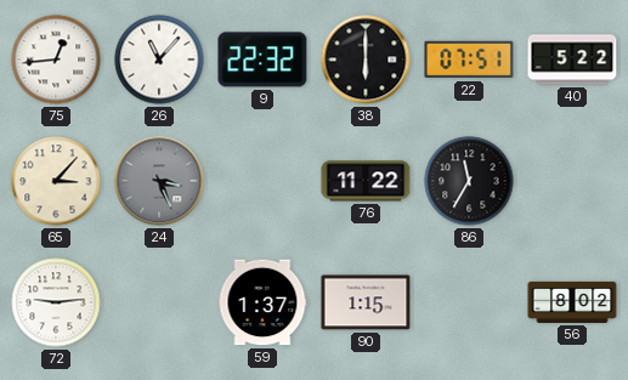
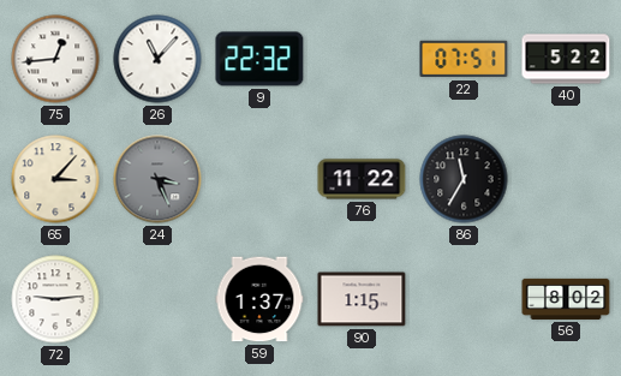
38: 6:00 -> none (366, 59)
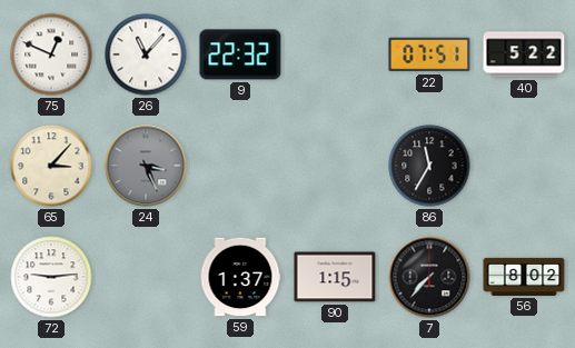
75: 12:44 -> 12:49 (51, 54)
76: 11:22 -> none (362, 179)
7: none -> 7:37 (429, 277)
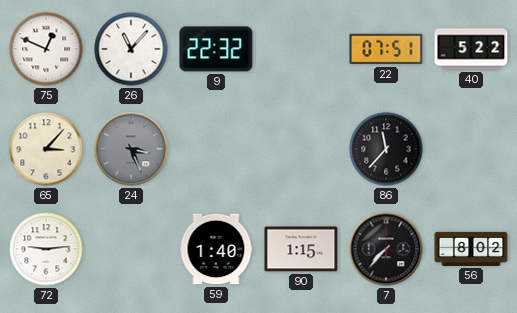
86: 11:35 -> 11:37 (386, 149)
59: 1:37 -> 1:40 (216, 249)
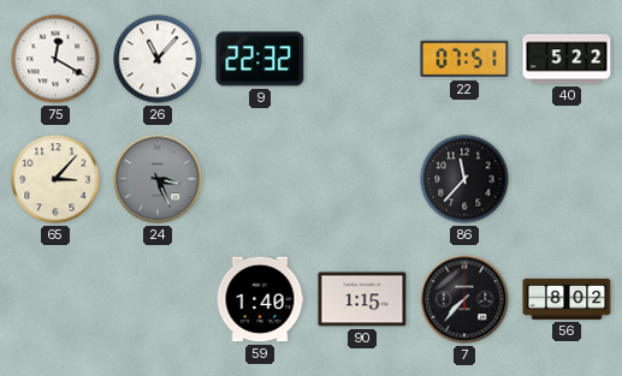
75: 12:49 -> 12:20 (55, 59)
72: 9:14 -> none (46, 249)
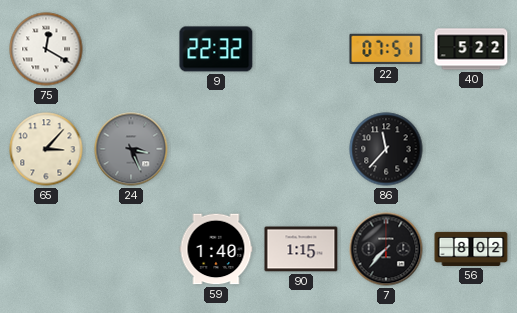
26: 11:07 -> none (158, 59)
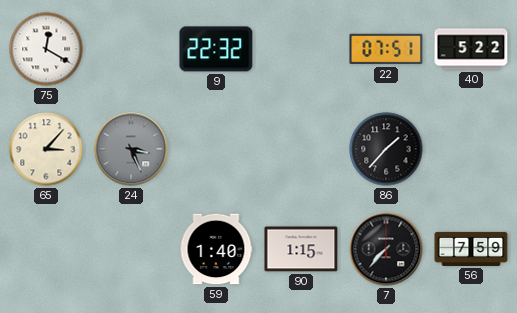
86: 11:37 -> 1:37 (386, 149)
56: 8:02 -> 7:59 (471, 249)
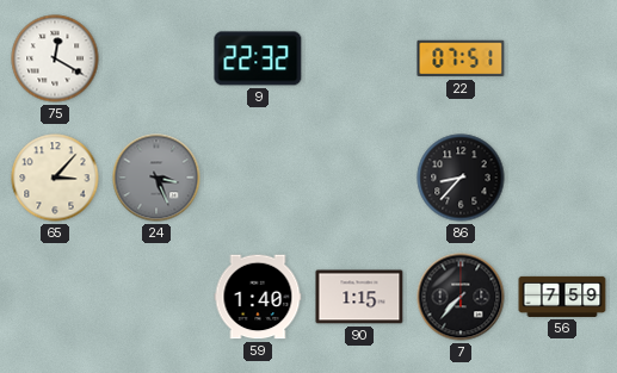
40: 5:22 -> none (471, 49)
86: 1:37 -> 8:37 (461, 178)
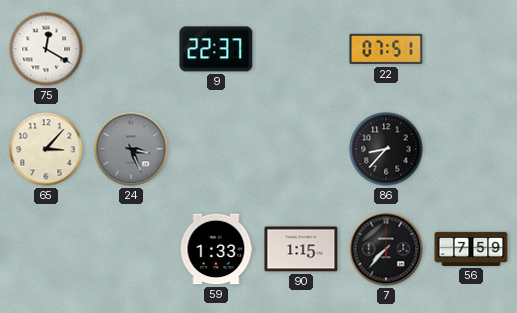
9: 22:32 -> 22:37 (216, 49)
59: 1:40 -> 1:33 (216, 249)
